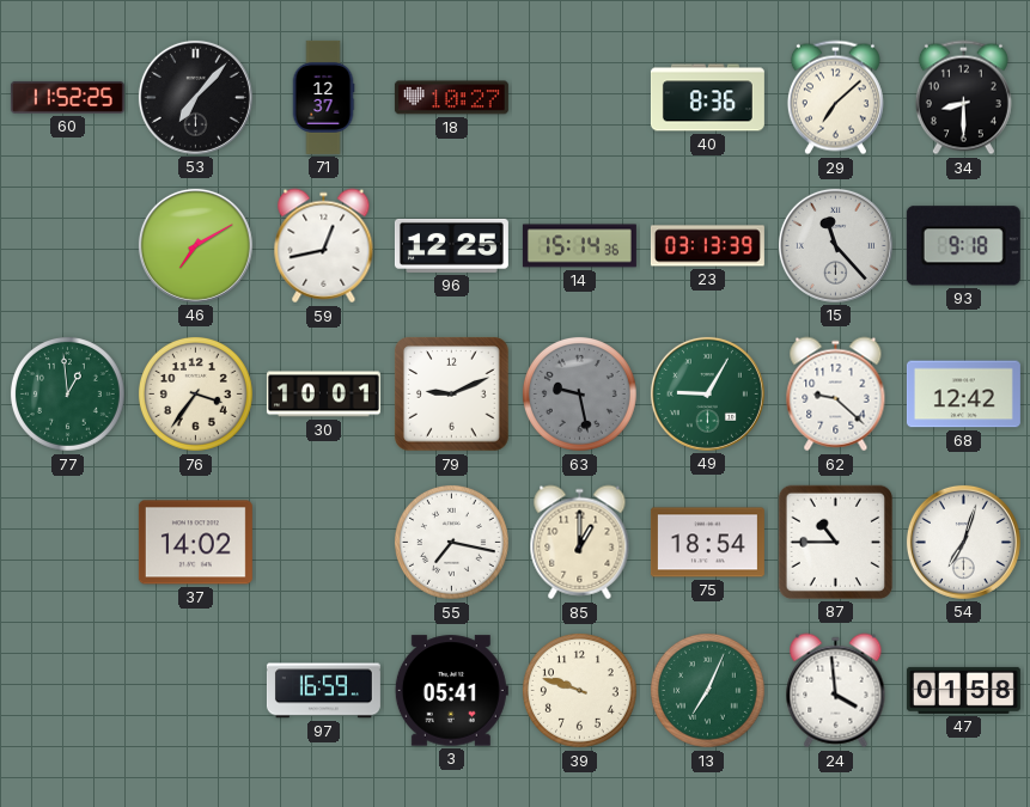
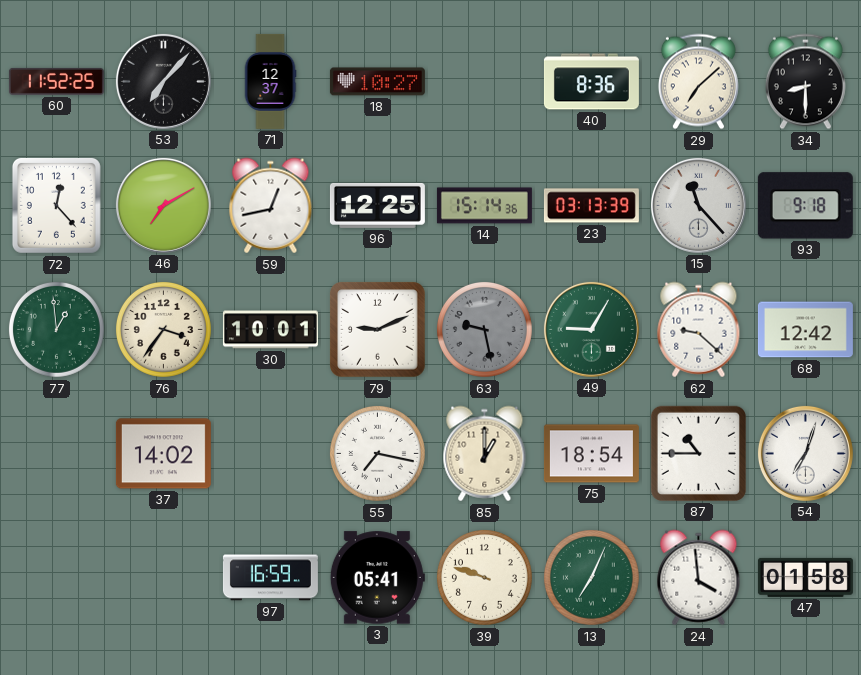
72: none -> 12:23 (56, 205)
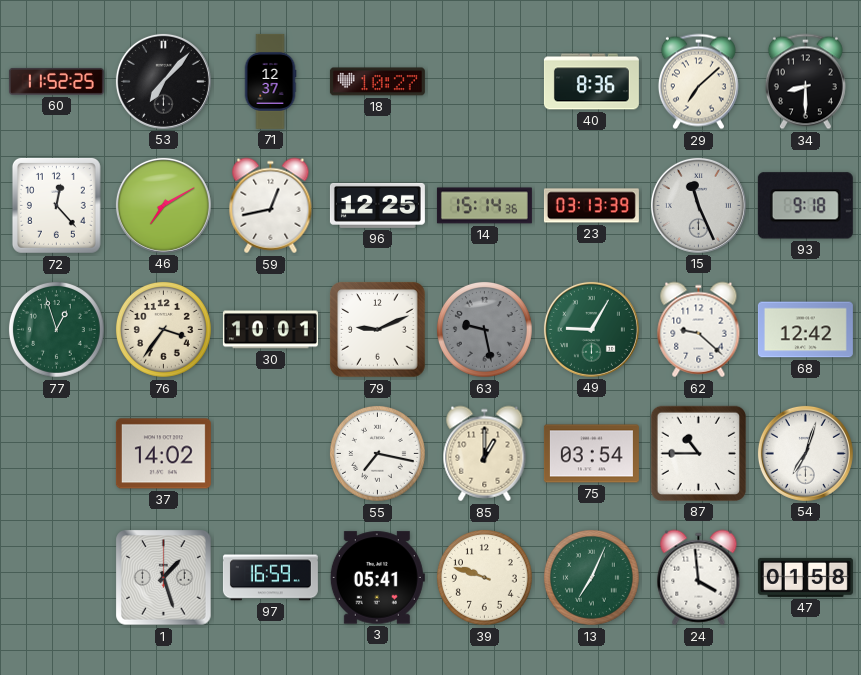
15: 11:23 -> 11:26 (698, 205)
77: 12:59 -> 12:57 (56, 329)
75: 18:54 -> 03:54 (591, 454)
1: none -> 1:27 (164, 578)
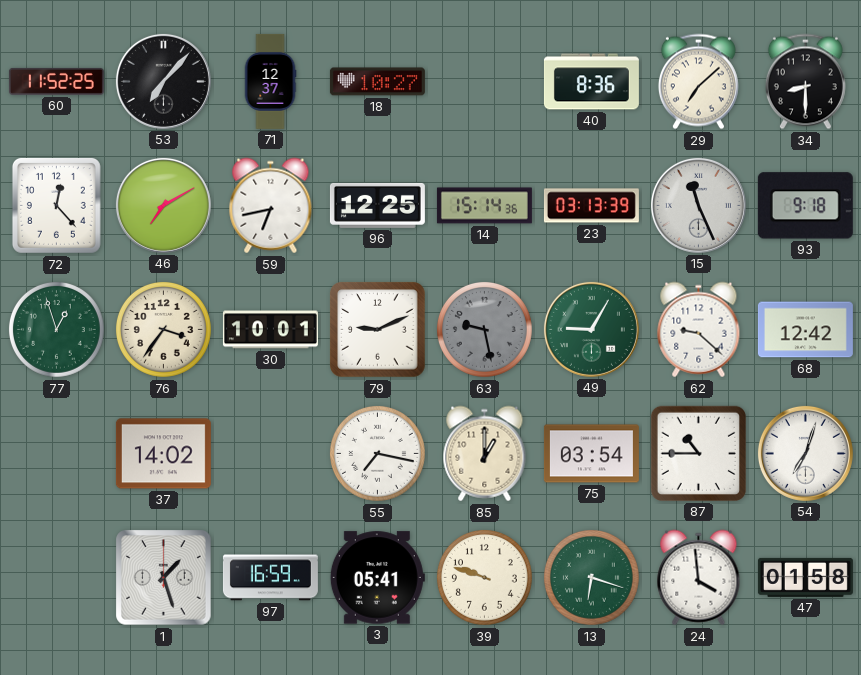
59: 12:43 -> 6:43 (271, 206)
13: 7:04 -> 6:18 (591, 577)
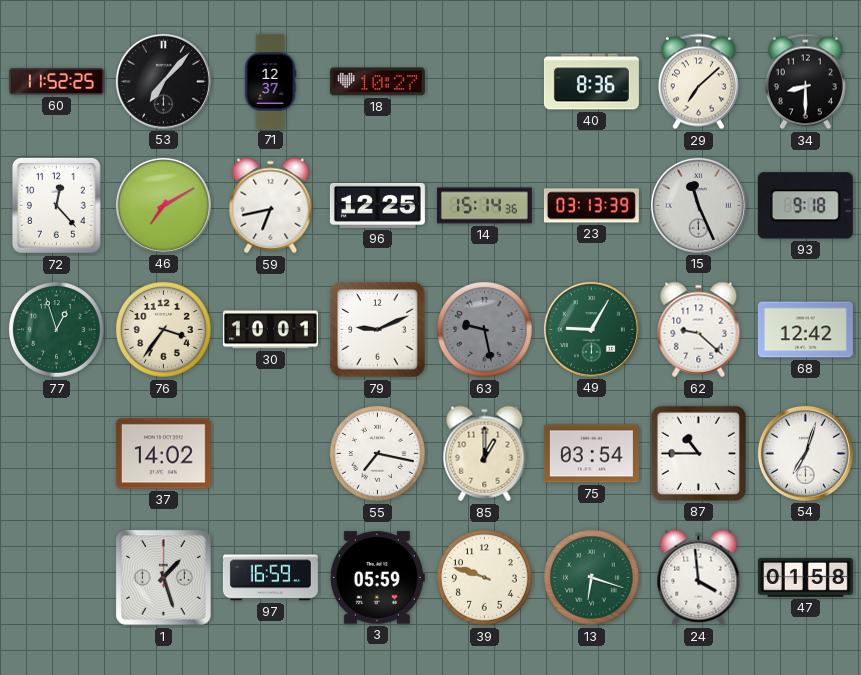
3: 05:41 -> 05:59 (377, 578)
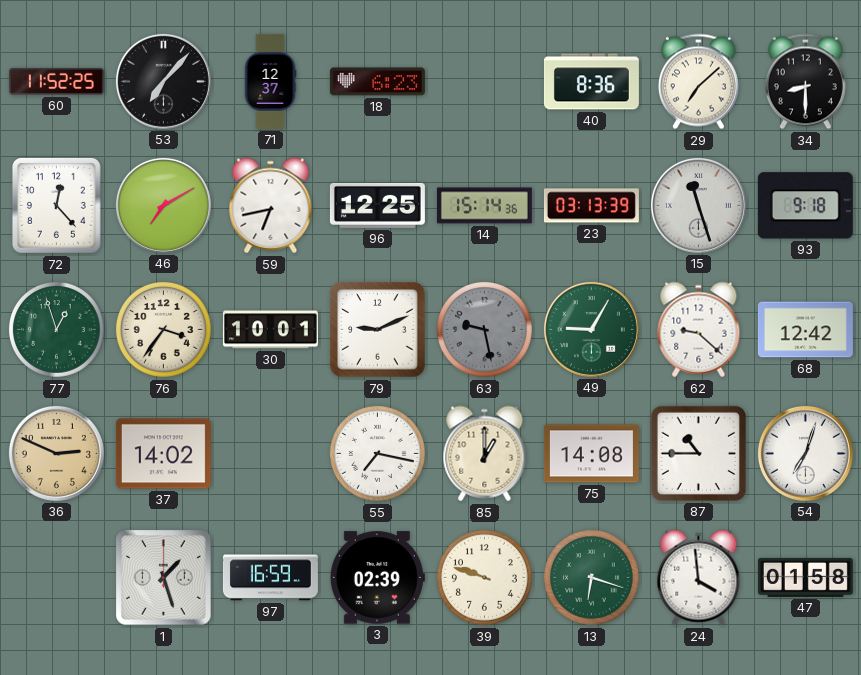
18: 10:27 -> 6:23 (377, 82)
15: 11:26 -> 11:27 (698, 205)
36: none -> 2:49 (56, 453)
75: 03:54 -> 14:08 (591, 454)
3: 05:59 -> 02:39 (377, 578)
